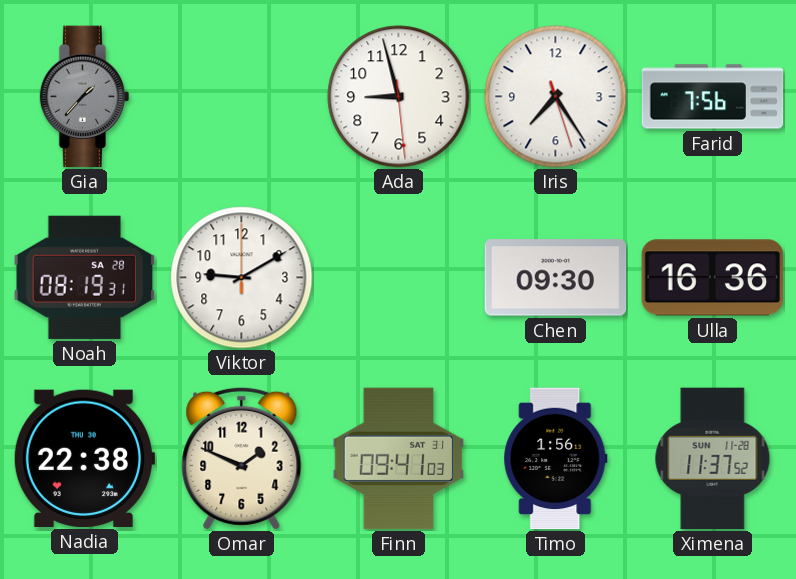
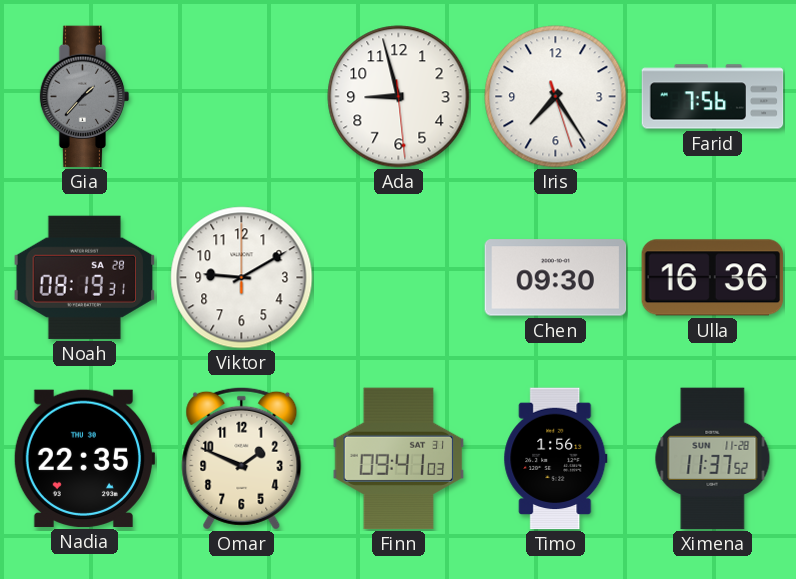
Nadia: 22:38 -> 22:35 (84, 458)
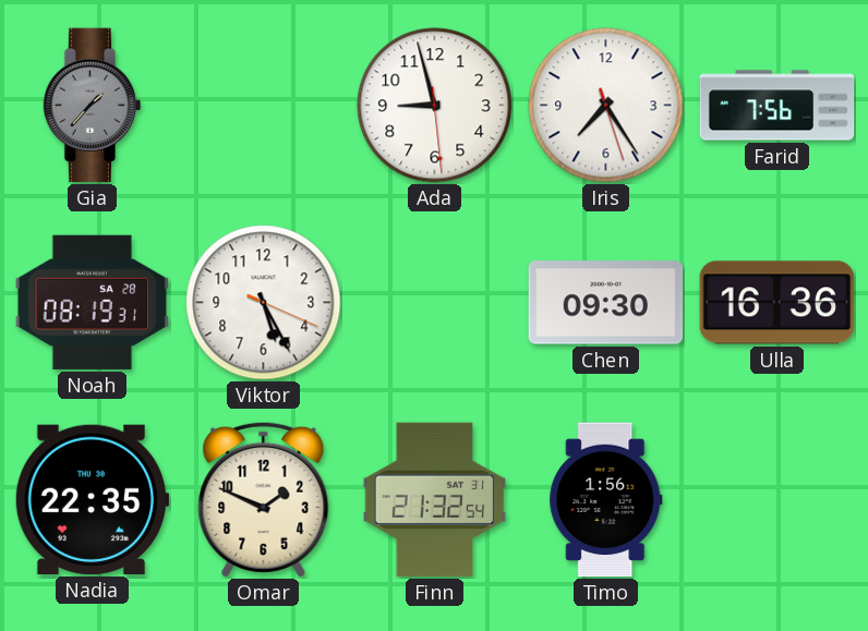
Viktor: 9:10 -> 5:25 (264, 303)
Finn: 09:41 -> 21:32 (435, 500)
Ximena: 11:37 -> none (713, 459)
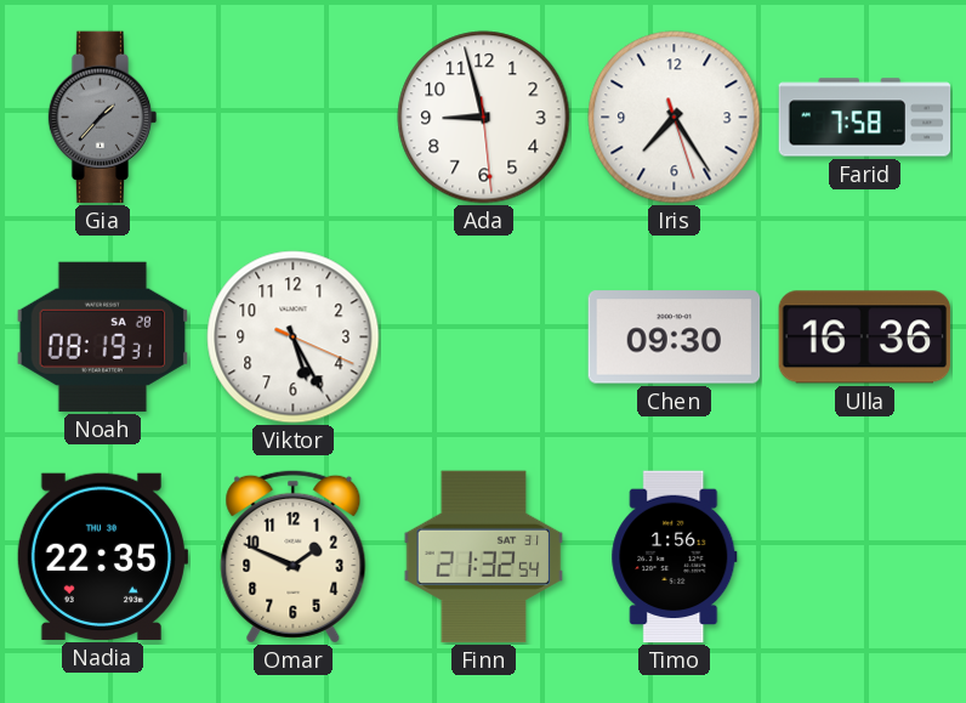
Farid: 7:56 -> 7:58 (865, 118)
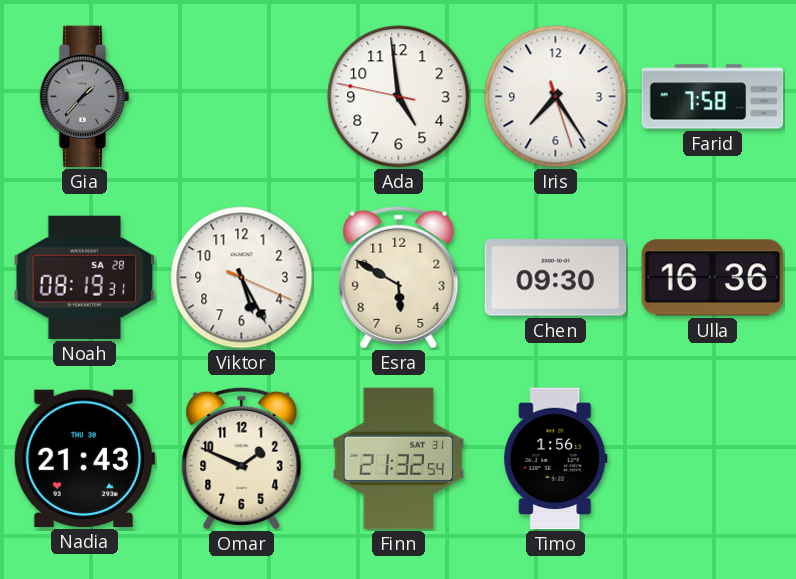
Ada: 8:57 -> 4:58 (399, 97)
Esra: none -> 5:50 (399, 277)
Nadia: 22:35 -> 21:43 (84, 458)
